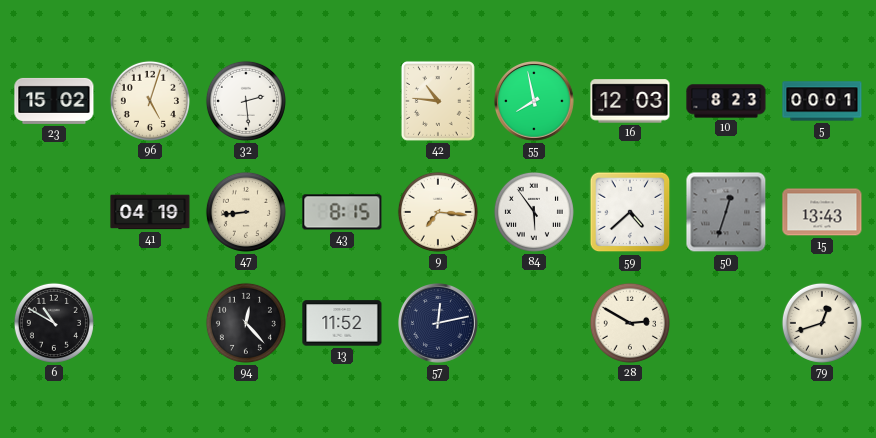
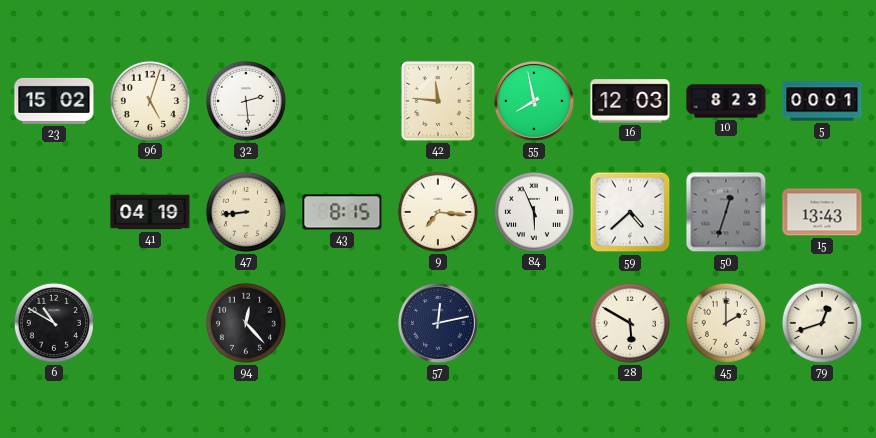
42: 10:46 -> 11:46 (438, 101)
84: 5:54 -> 5:56 (534, 212)
13: 11:52 -> none (342, 323)
28: 2:50 -> 5:50 (630, 323)
45: none -> 2:00 (726, 323)
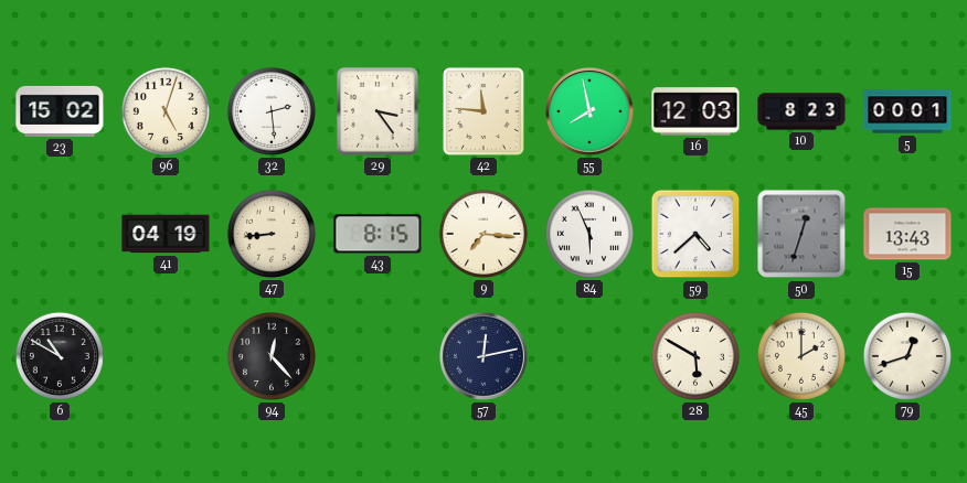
29: none -> 3:24 (378, 111)
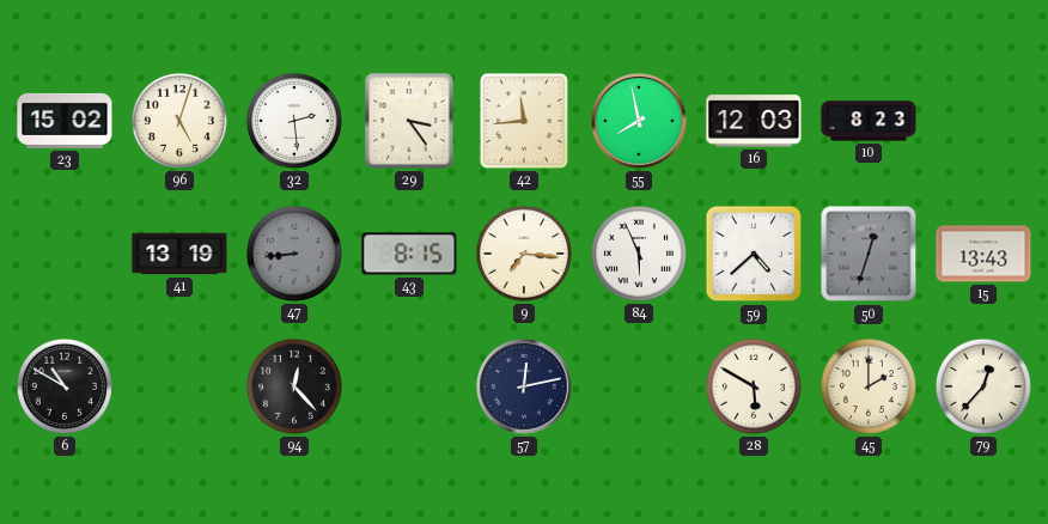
42: 11:46 -> 11:44 (524, 121)
5: 00:01 -> none (907, 111)
41: 04:19 -> 13:19 (179, 254)
47 dial: cream -> grey (294, 254)
79: 12:42 -> 12:37 (983, 386)
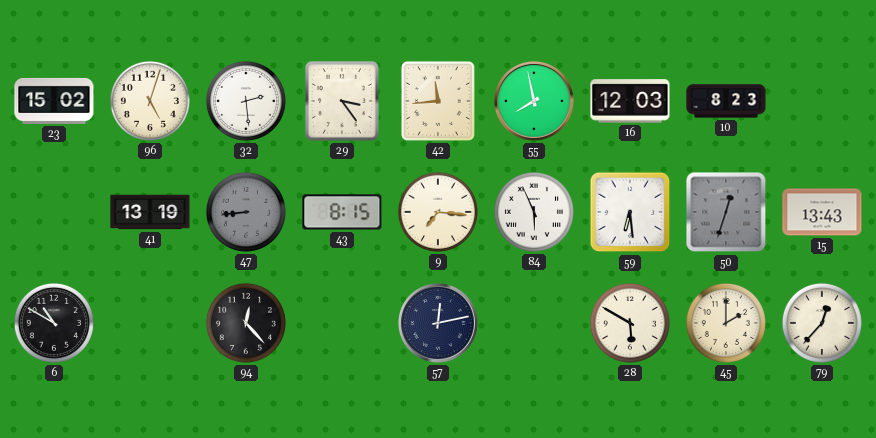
59: 4:38 -> 6:29 (630, 212)
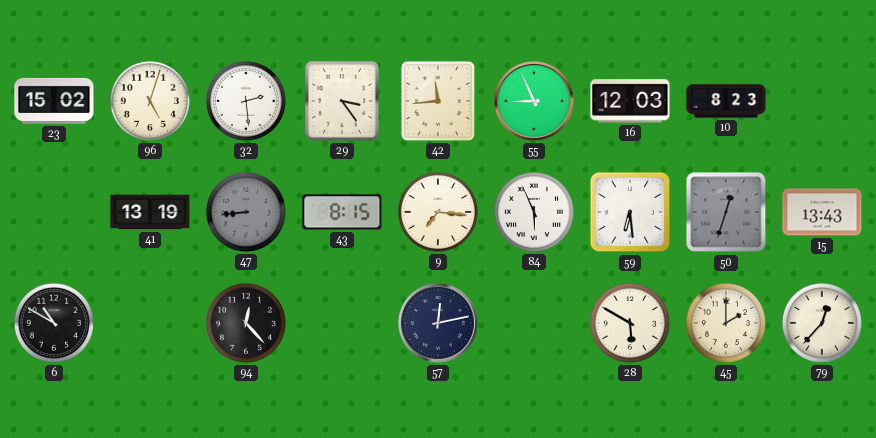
55: 7:58 -> 8:56 (535, 102)
